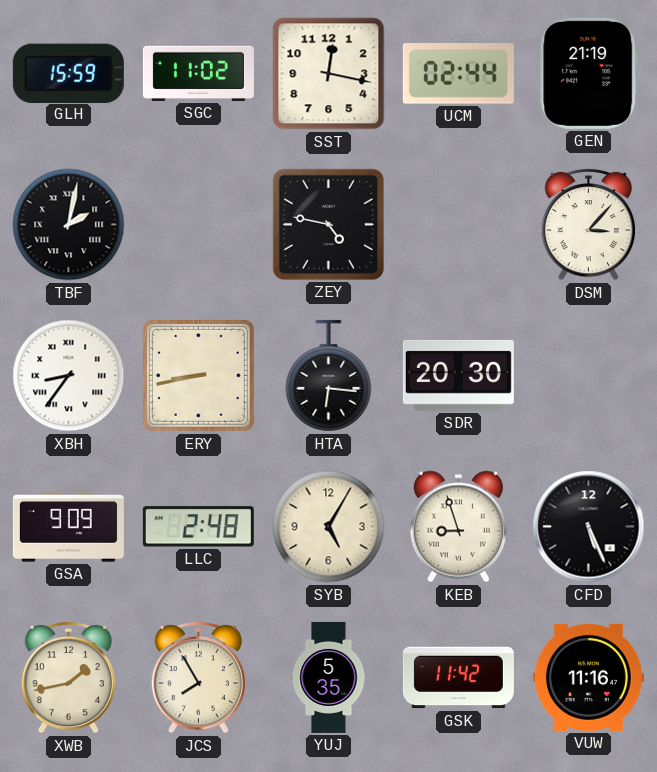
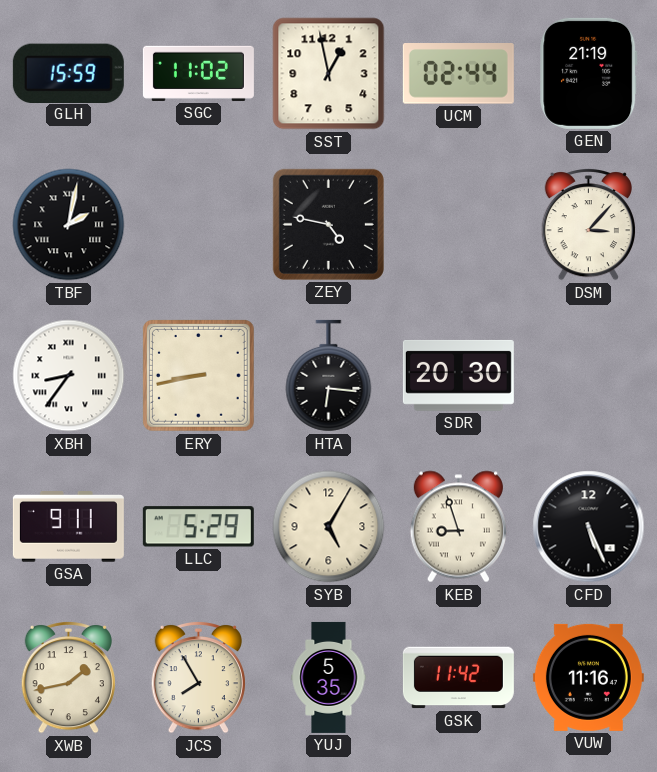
SST: 12:17 -> 12:58 (329, 74)
GSA: 9:09 -> 9:11 (68, 527)
LLC: 2:48 -> 5:29 (198, 527)
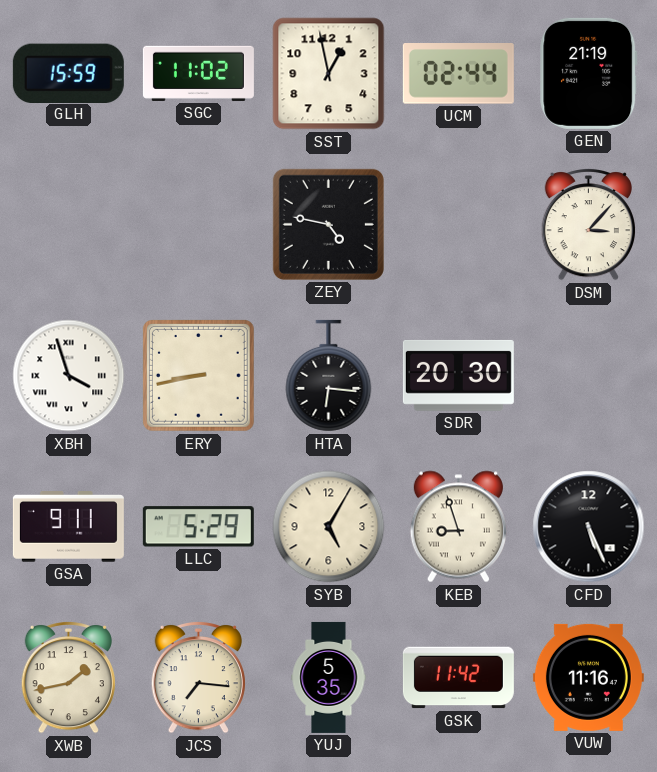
TBF: 2:02 -> none (69, 225)
XBH: 8:36 -> 3:57 (69, 376)
JCS: 7:55 -> 7:16 (198, 677)
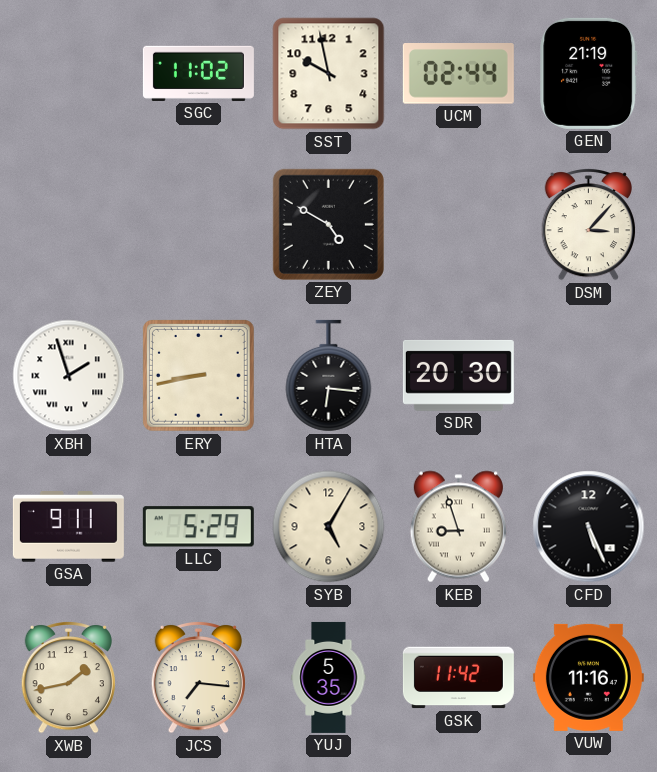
GLH: 15:59 -> none (68, 73)
SST: 12:58 -> 9:58 (329, 74)
ZEY: 4:47 -> 4:50 (328, 224)
XBH: 3:57 -> 1:57 (69, 376)
